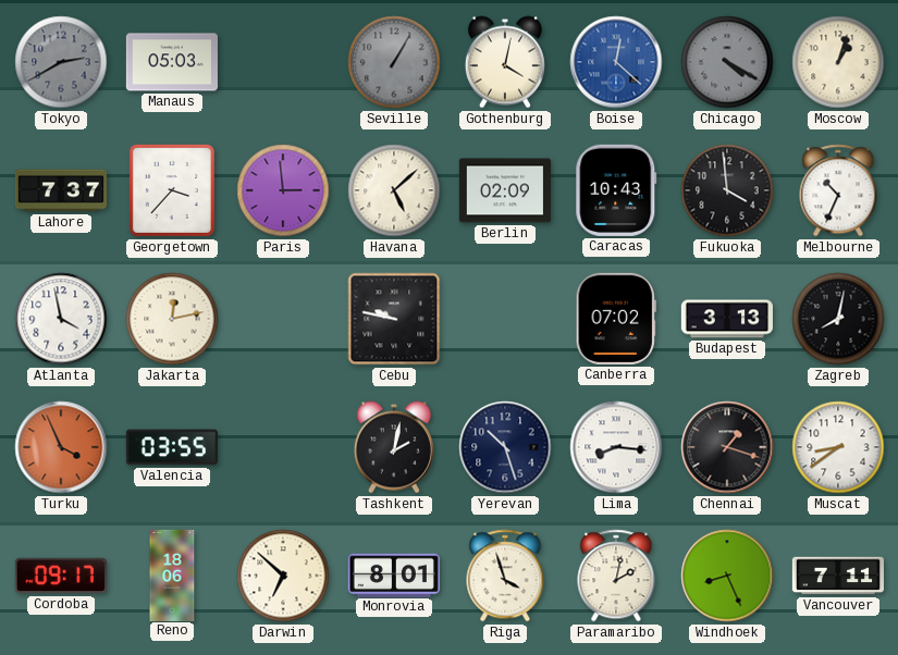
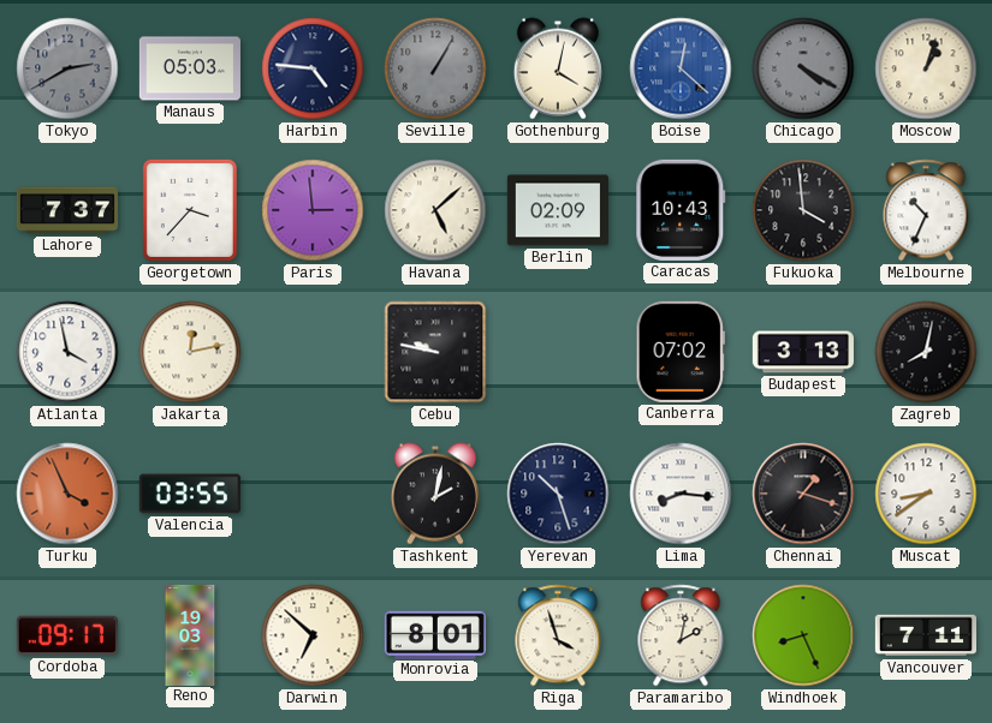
Harbin: none -> 4:46 (313, 68)
Reno: 18:06 -> 19:03 (190, 634)
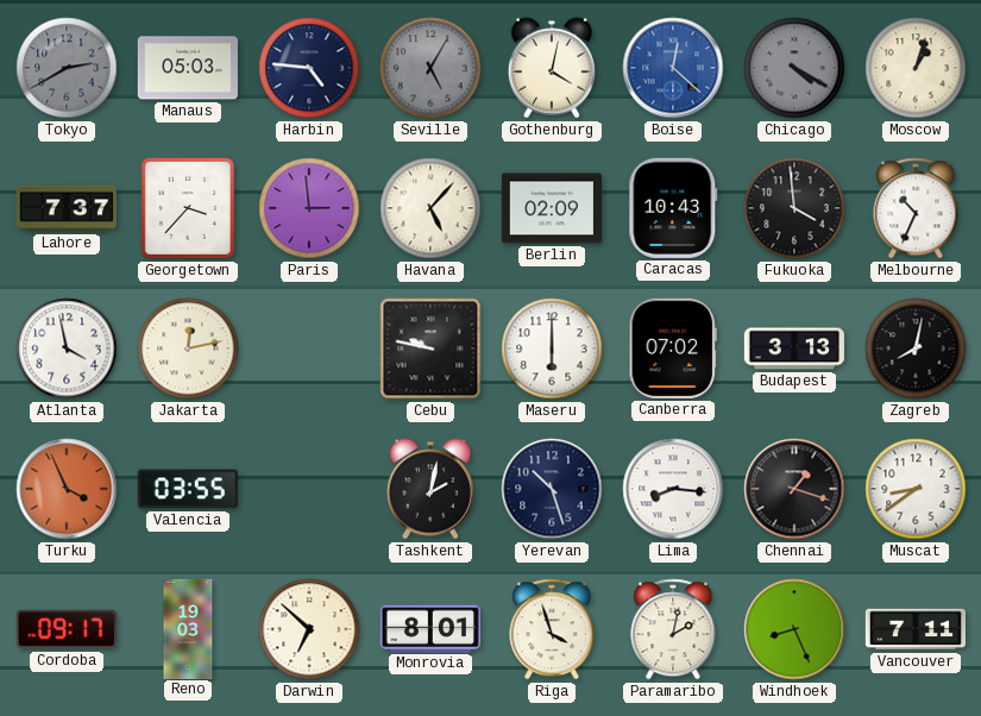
Seville: 1:05 -> 5:05 (430, 68)
Havana: 5:08 -> 5:07 (430, 208)
Maseru: none -> 6:00 (552, 348)
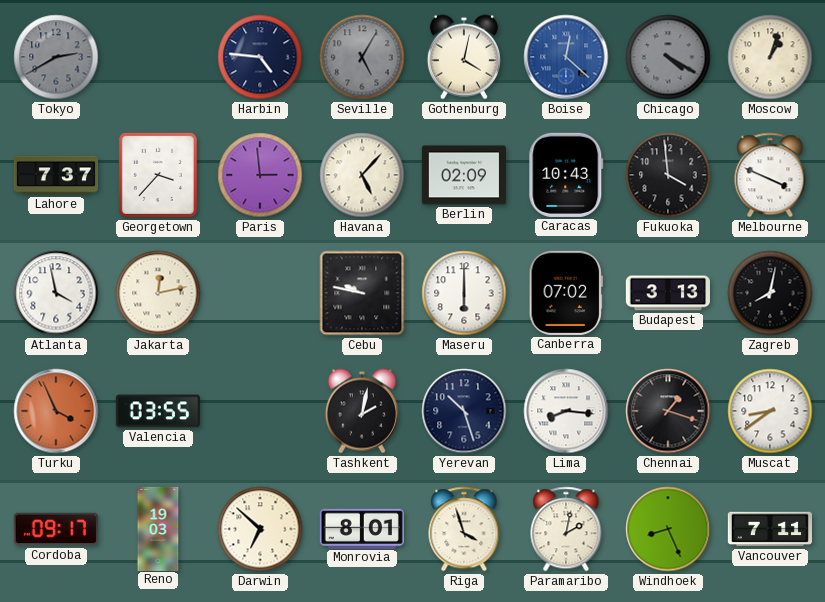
Manaus: 05:03 -> none (188, 68)
Melbourne: 10:34 -> 3:49 (770, 175)
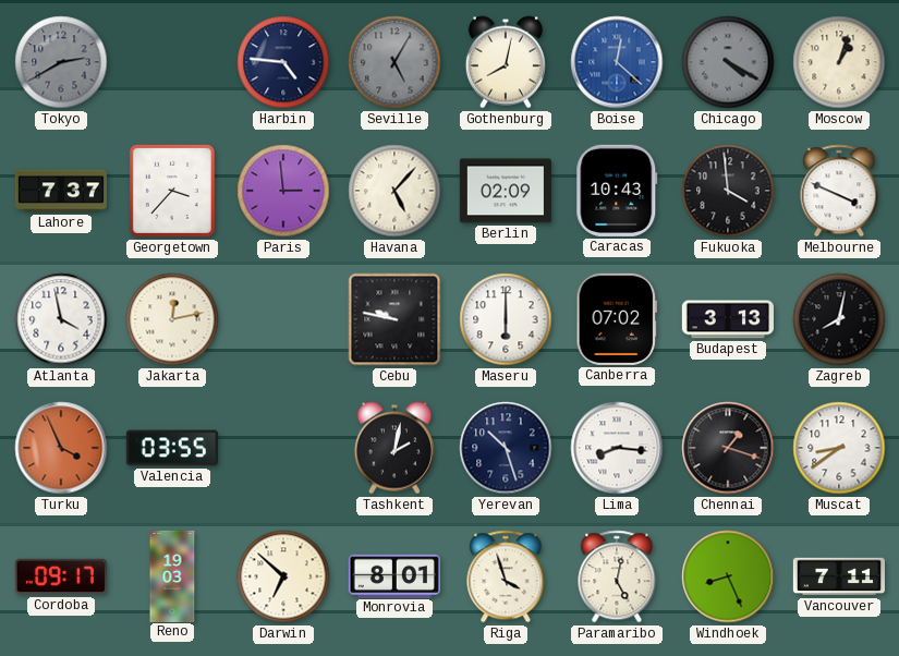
Gothenburg: 4:02 -> 8:02 (506, 62)
Paramaribo: 2:02 -> 5:02 (617, 576)
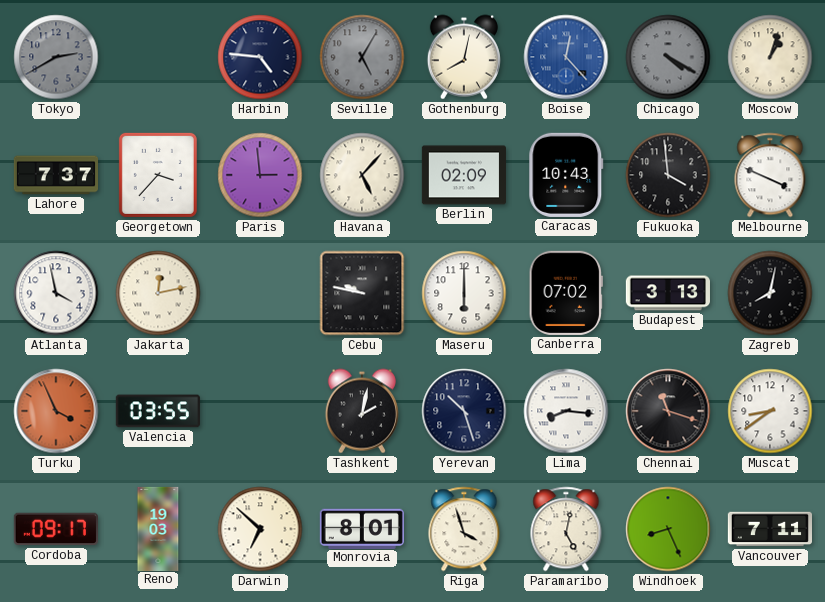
Boise: 12:22 -> 12:23 (566, 57)
Chennai: 1:18 -> 11:18 (668, 411)
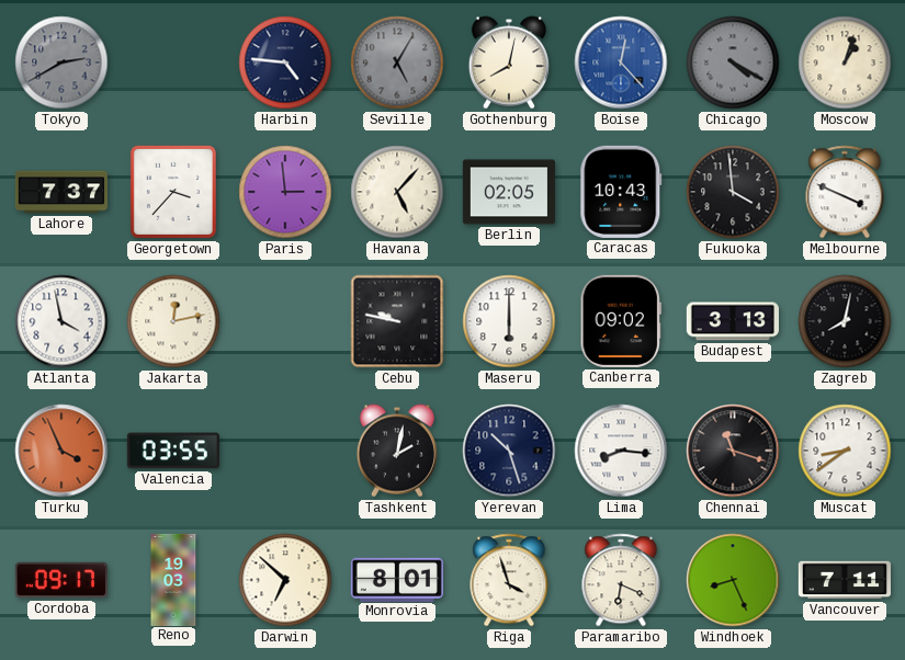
Berlin: 02:09 -> 02:05 (509, 192)
Canberra: 07:02 -> 09:02 (621, 321)
Paramaribo: 5:02 -> 6:19 (621, 580)
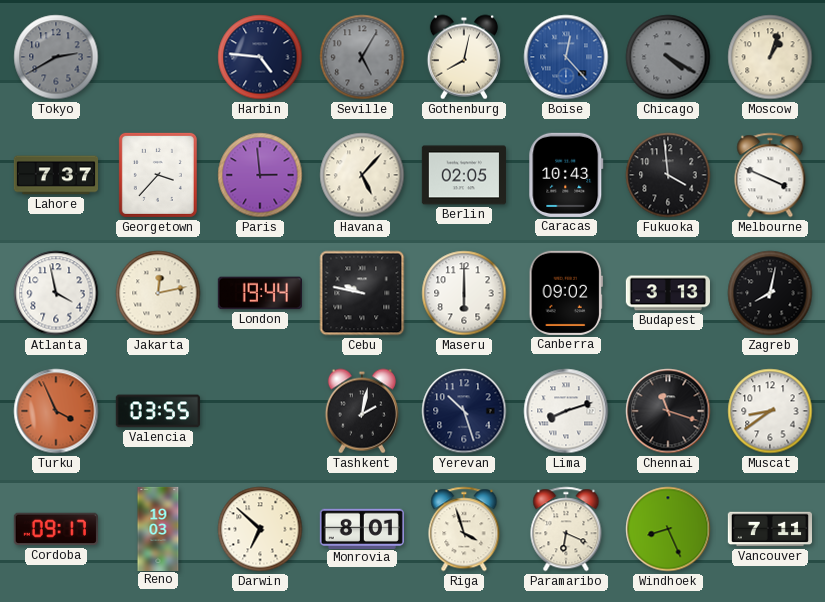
London: none -> 19:44 (260, 293)
Lima: 8:16 -> 8:12 (566, 411)
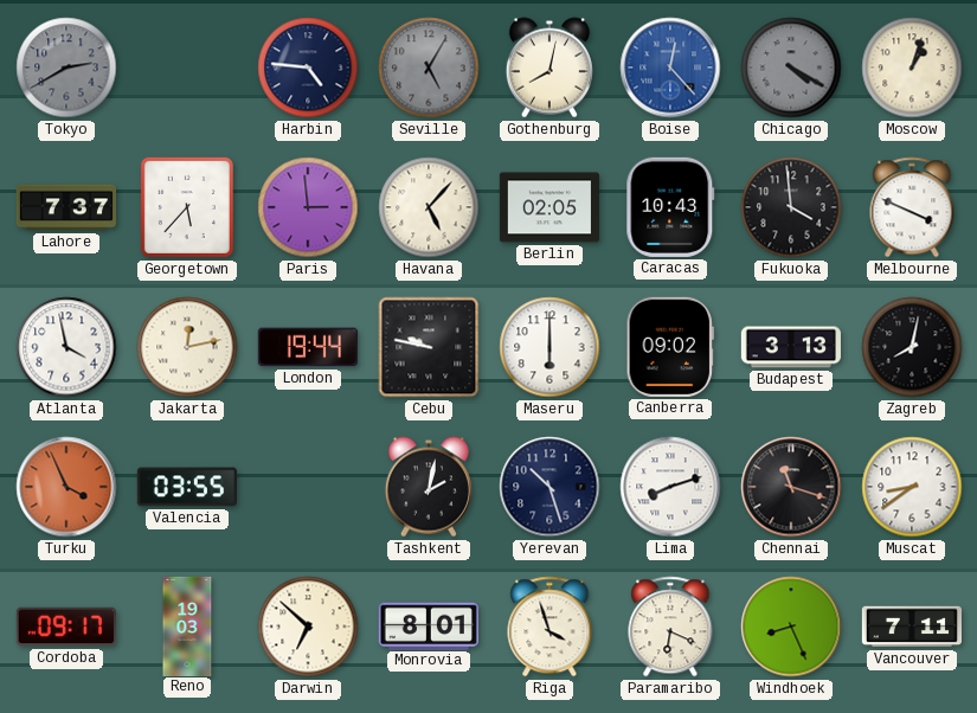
Georgetown: 3:37 -> 5:37 (187, 207)
